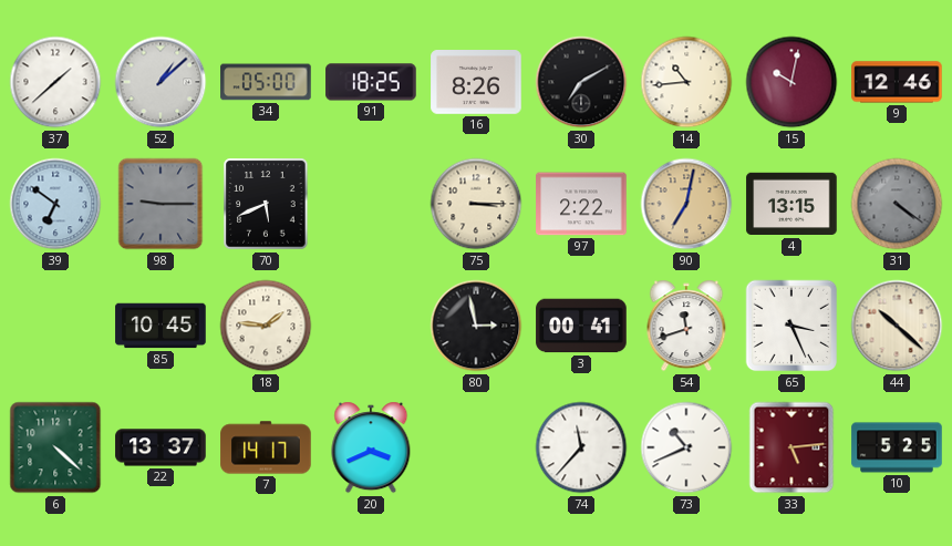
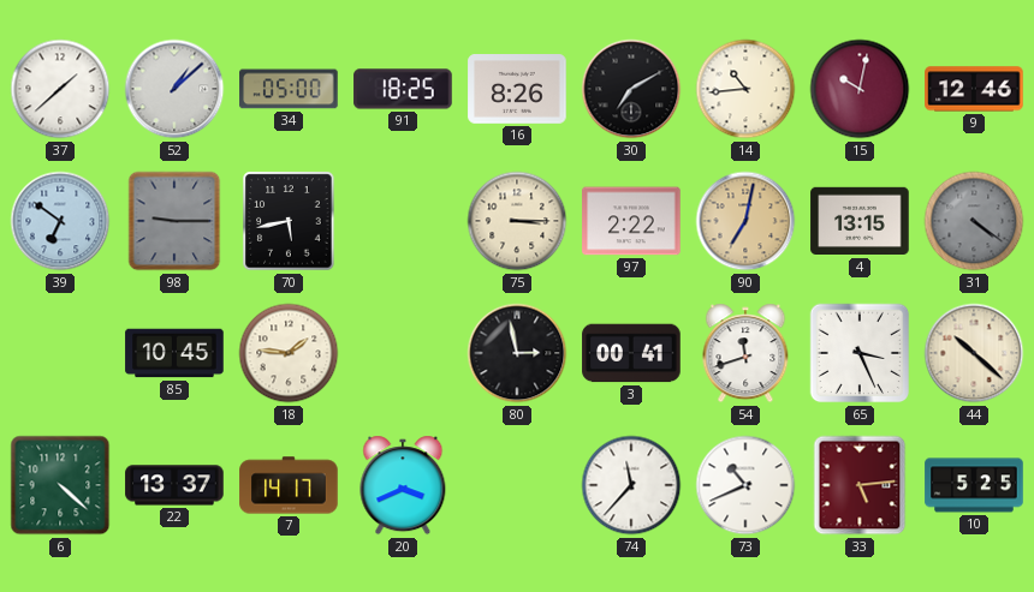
70: 5:41 -> 5:43 (289, 221)
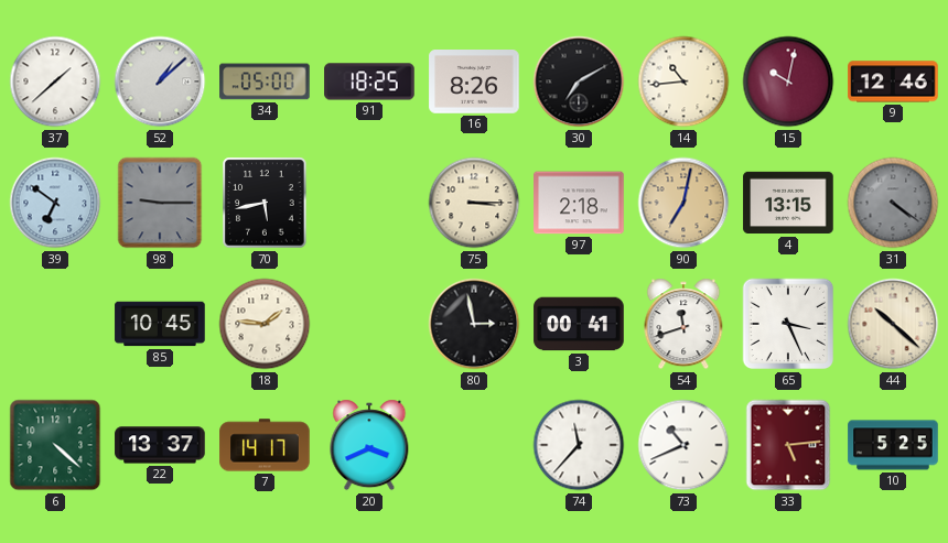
97: 2:22 -> 2:18 (579, 203)
